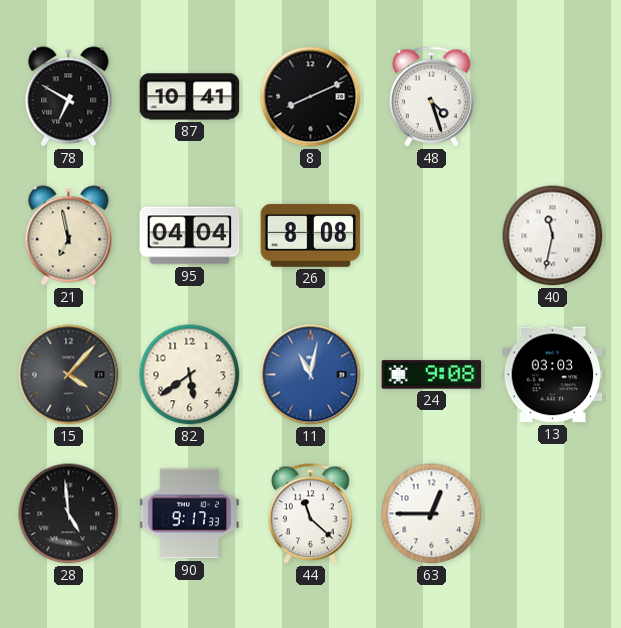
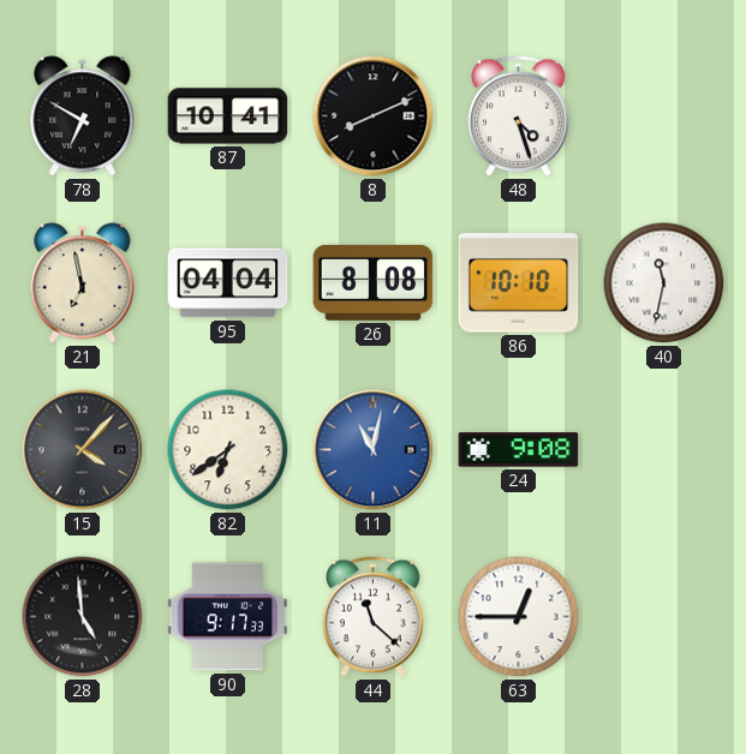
86: none -> 10:10 (519, 283)
82: 5:39 -> 6:39 (228, 450)
13: 03:03 -> none (553, 375)
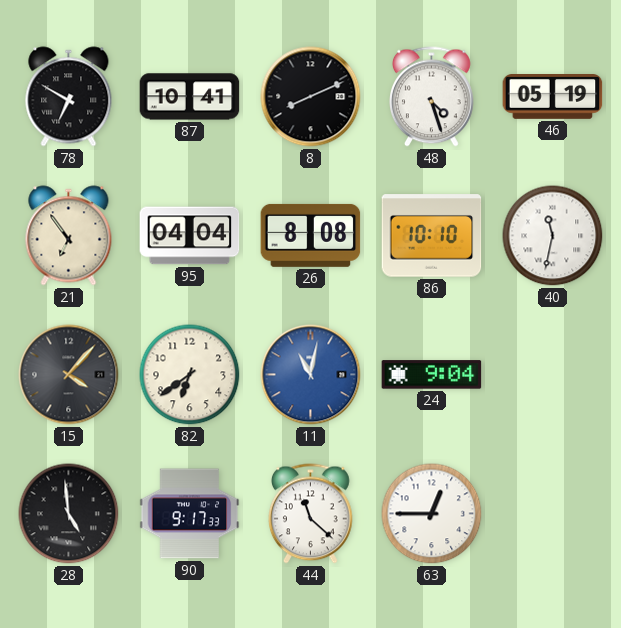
46: none -> 05:19 (553, 97)
21: 6:58 -> 6:54 (69, 236)
24: 9:08 -> 9:04 (432, 375)
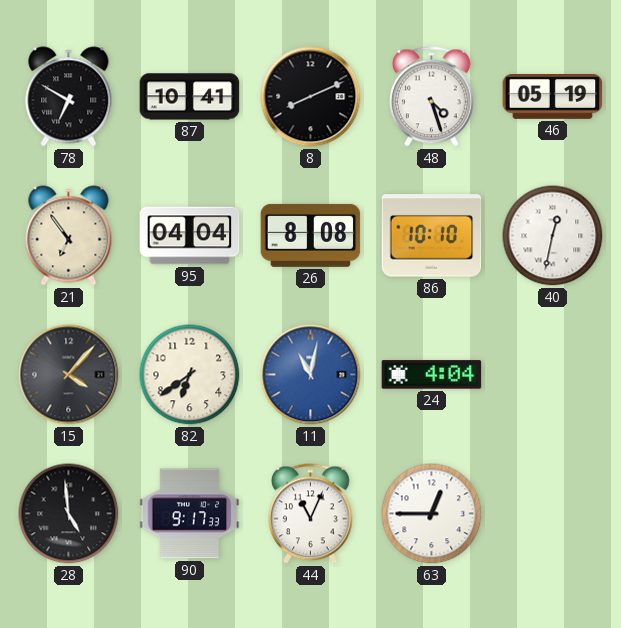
40: 11:32 -> 12:32 (553, 236)
24: 9:04 -> 4:04 (432, 375)
44: 11:22 -> 11:04 (311, 514)
